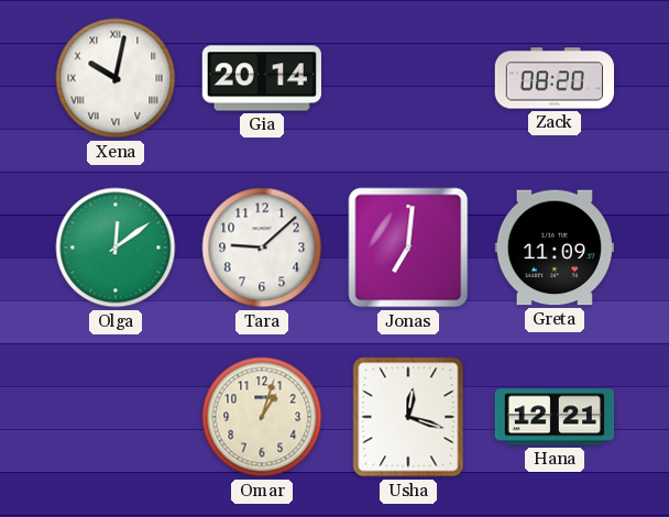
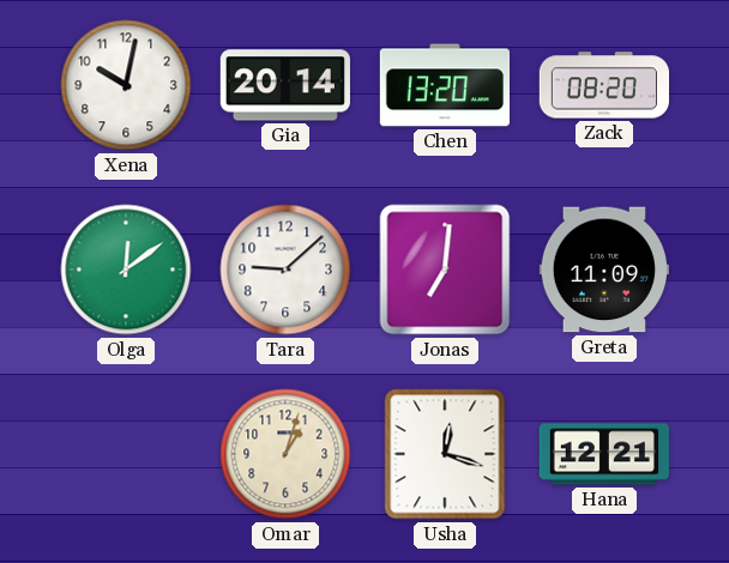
Xena numerals: Roman -> Arabic (126, 85)
Chen: none -> 13:20 (444, 85)
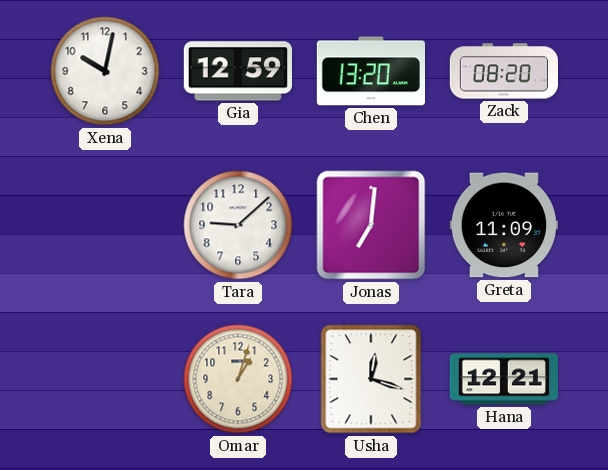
Gia: 20:14 -> 12:59 (238, 71)
Olga: 12:09 -> none (126, 270)
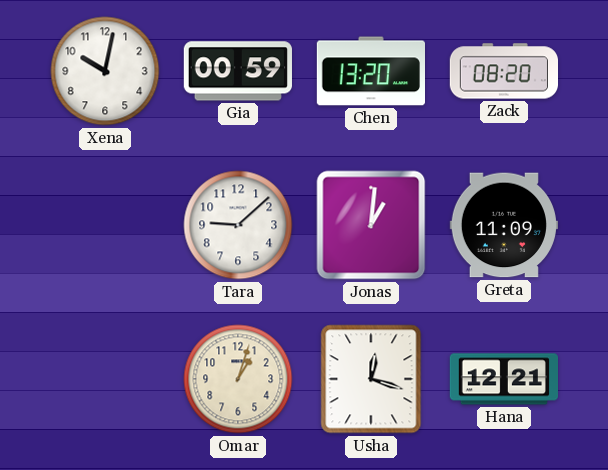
Gia: 12:59 -> 00:59 (238, 71)
Jonas: 7:01 -> 1:01 (371, 225)
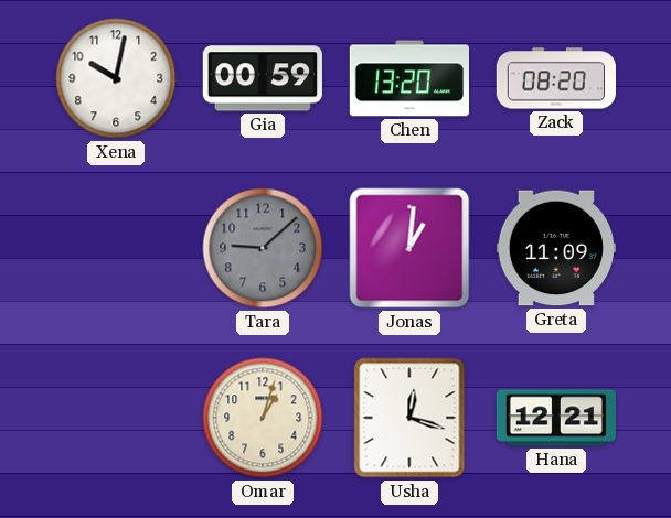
Tara dial: white -> grey (263, 248)
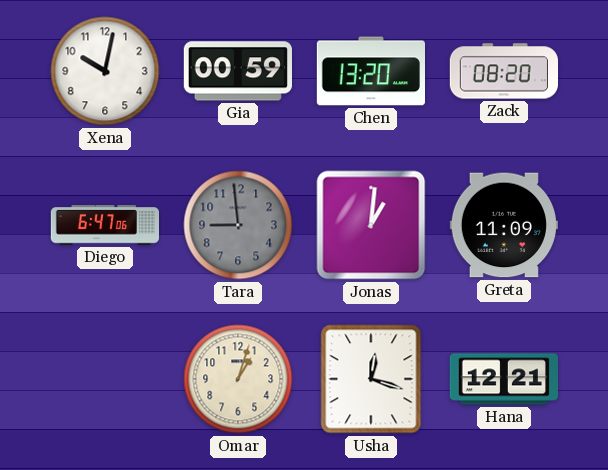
Diego: none -> 6:47 (104, 225)
Tara: 9:08 -> 8:59 (238, 225)
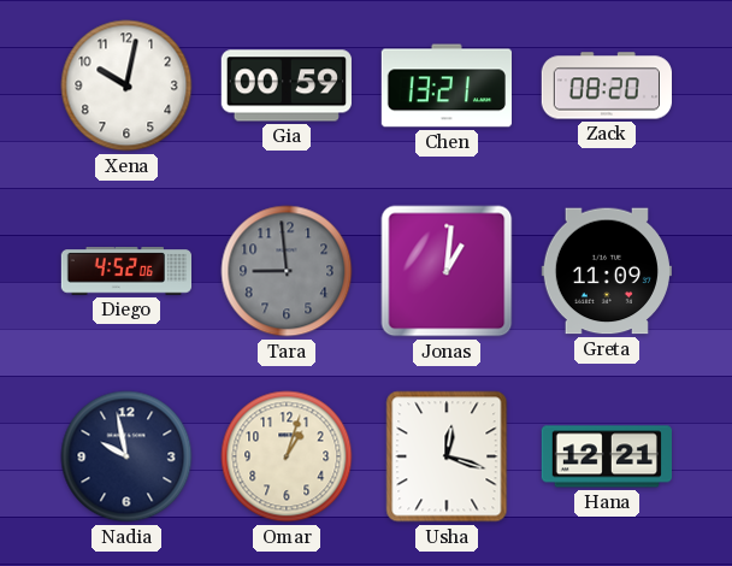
Chen: 13:20 -> 13:21 (445, 86)
Diego: 6:47 -> 4:52 (125, 271)
Nadia: none -> 9:58 (126, 456)
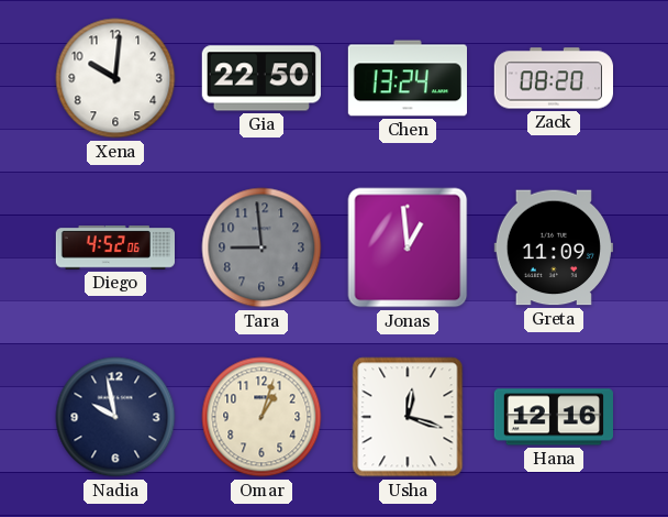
Xena: 10:02 -> 10:01 (115, 78)
Gia: 00:59 -> 22:50 (261, 78)
Chen: 13:21 -> 13:24 (407, 78)
Jonas: 1:01 -> 12:59 (408, 248)
Hana: 12:21 -> 12:16 (553, 417)
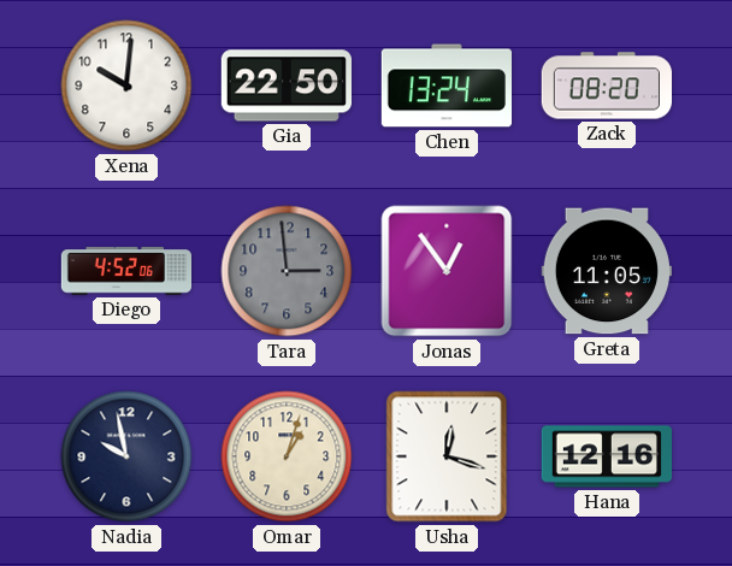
Tara: 8:59 -> 2:59 (287, 271)
Jonas: 12:59 -> 12:54 (447, 271)
Greta: 11:09 -> 11:05 (607, 271)
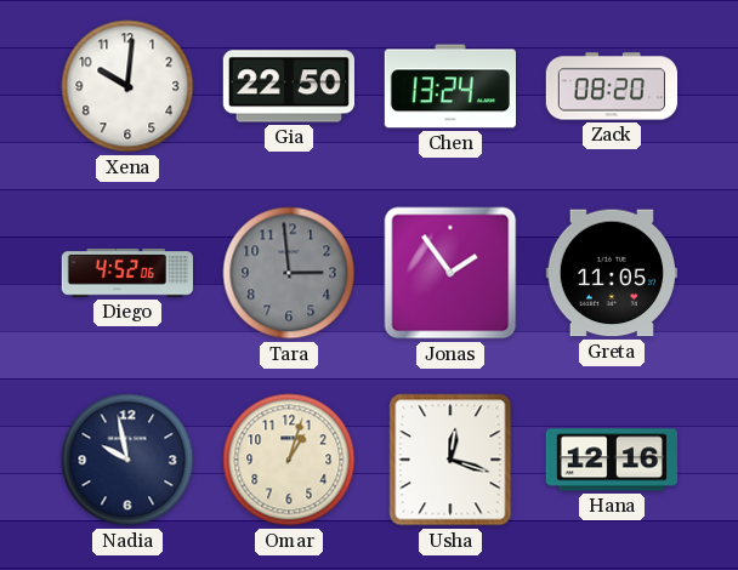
Jonas: 12:54 -> 1:54 (450, 273)
